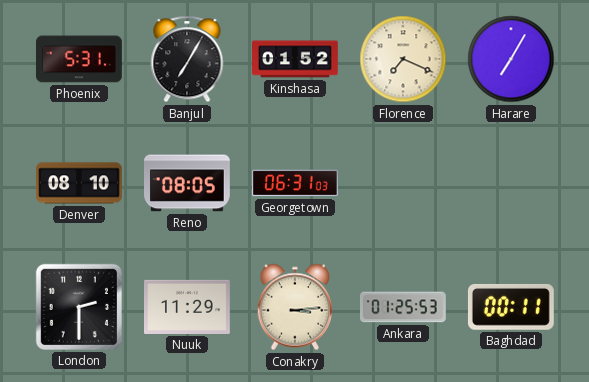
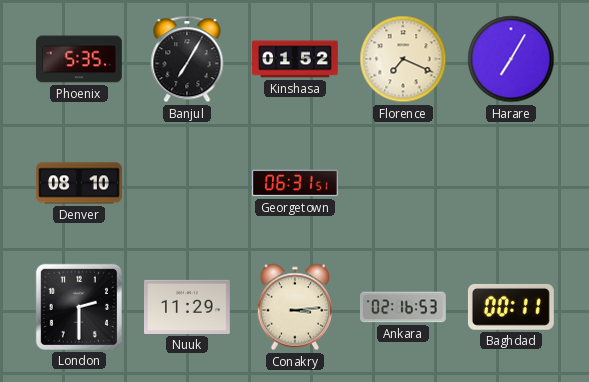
Phoenix: 5:31 -> 5:35 (80, 59)
Reno: 08:05 -> none (188, 183)
Georgetown: 06:31:03 -> 06:31:51 (296, 183)
Ankara: 01:25 -> 02:16 (404, 307)
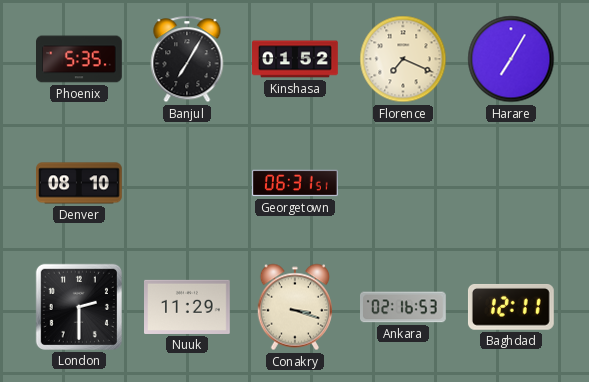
Conakry: 3:14 -> 3:18 (294, 307)
Baghdad: 00:11 -> 12:11 (511, 307)
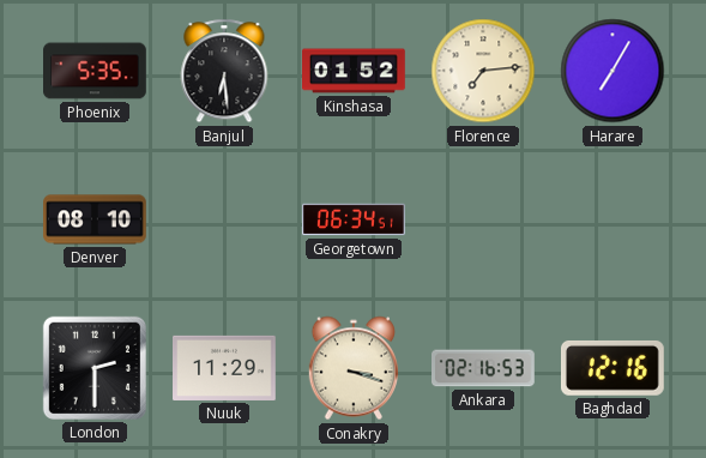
Banjul: 7:05 -> 6:29 (224, 71)
Florence: 7:19 -> 7:14 (483, 71)
Georgetown: 06:31 -> 06:34 (355, 219)
Baghdad: 12:11 -> 12:16 (613, 368)
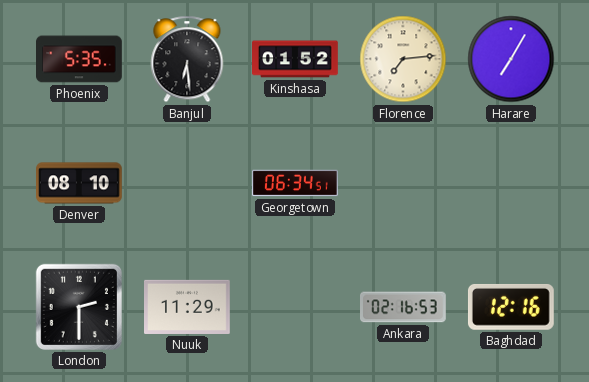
Conakry: 3:18 -> none (352, 368)
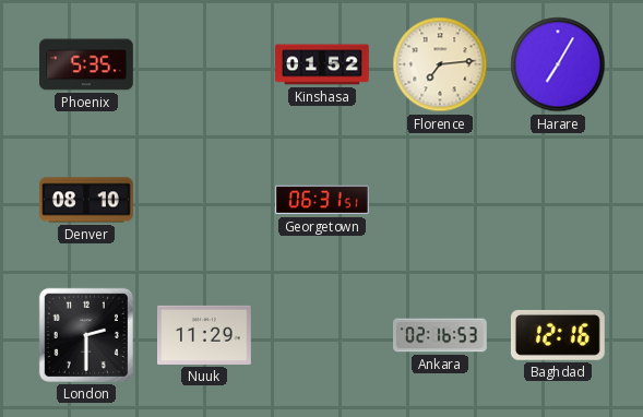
Banjul: 6:29 -> none (187, 59)
Georgetown: 06:34 -> 06:31 (323, 200)
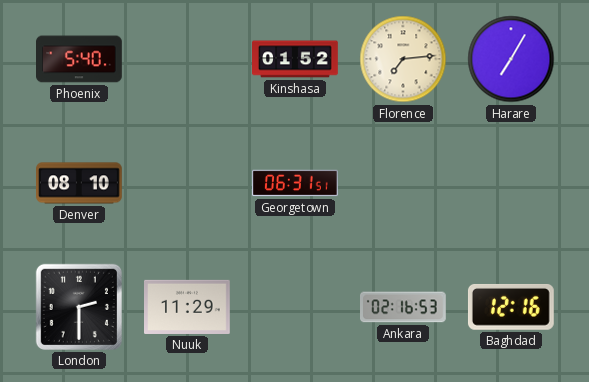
Phoenix: 5:35 -> 5:40 (80, 59)
